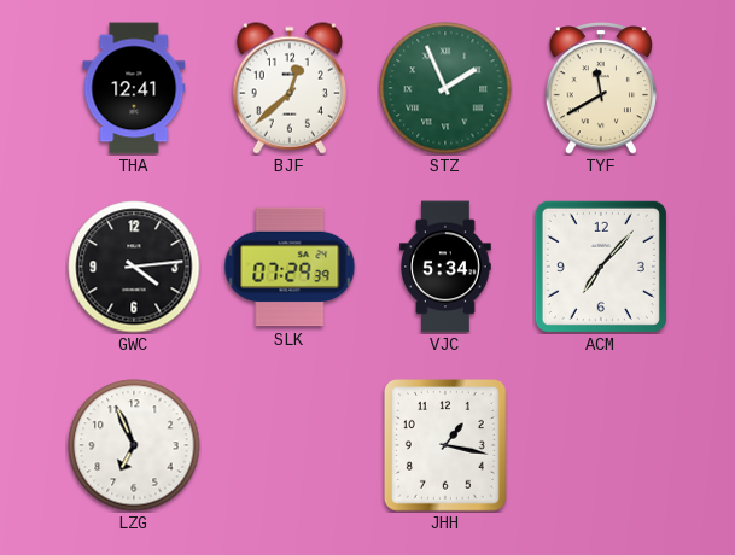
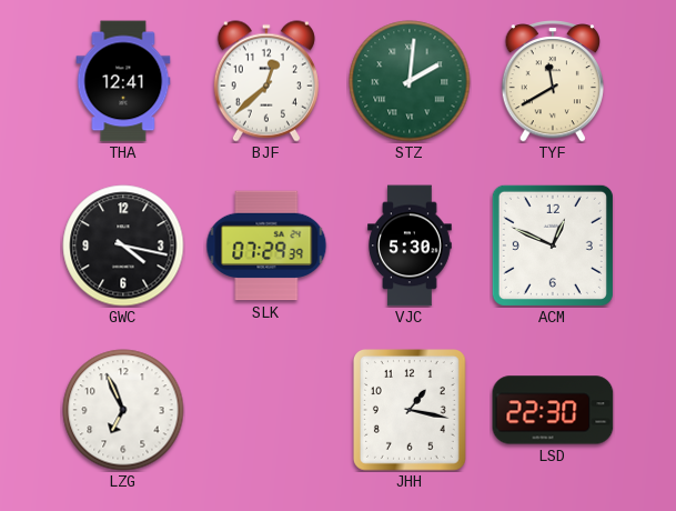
STZ: 1:56 -> 2:01 (410, 81)
GWC: 4:14 -> 4:17 (123, 246)
VJC: 5:34 -> 5:30 (410, 246)
ACM: 7:07 -> 12:49 (553, 246)
LSD: none -> 22:30 (553, 410)
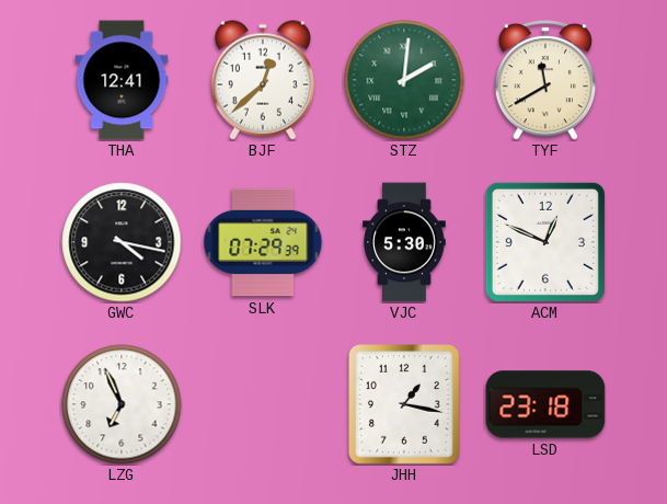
LSD: 22:30 -> 23:18 (545, 404)
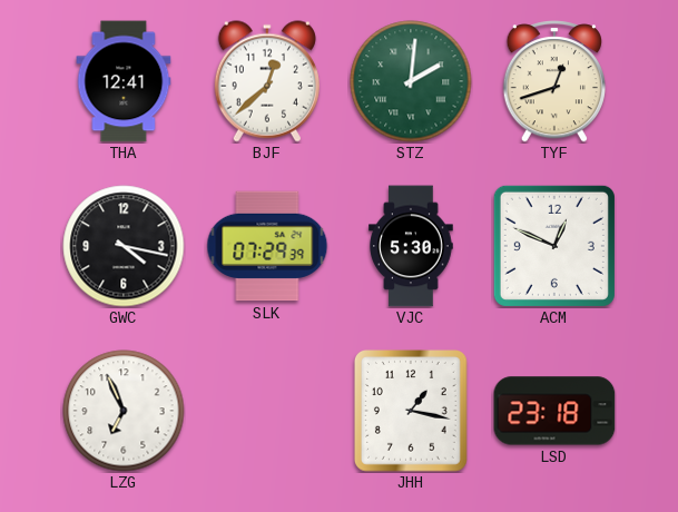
TYF: 11:40 -> 12:42 (553, 81)
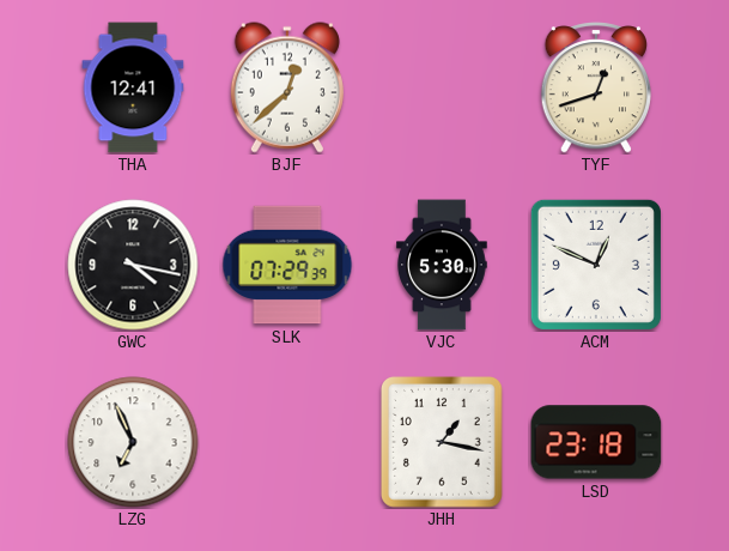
STZ: 2:01 -> none (411, 81)
